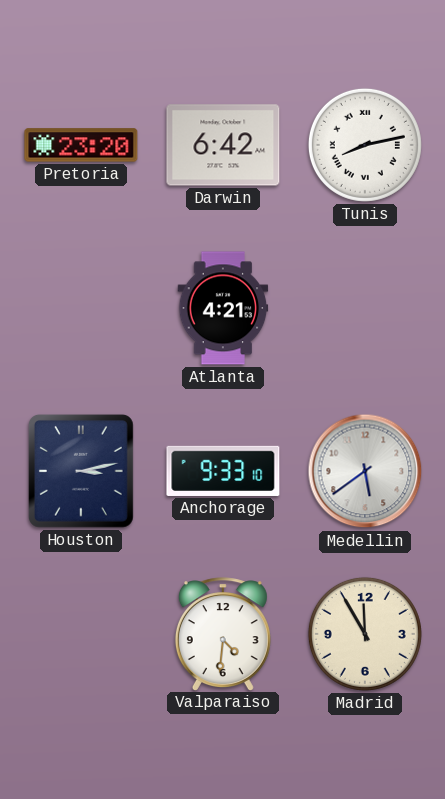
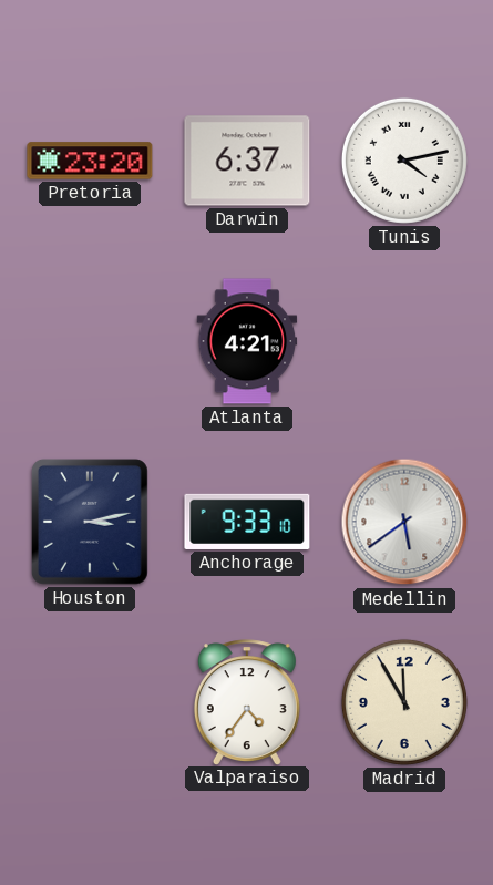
Darwin: 6:42 -> 6:37 (247, 161)
Tunis: 8:13 -> 4:13 (404, 161)
Valparaiso: 4:31 -> 4:36 (247, 702)
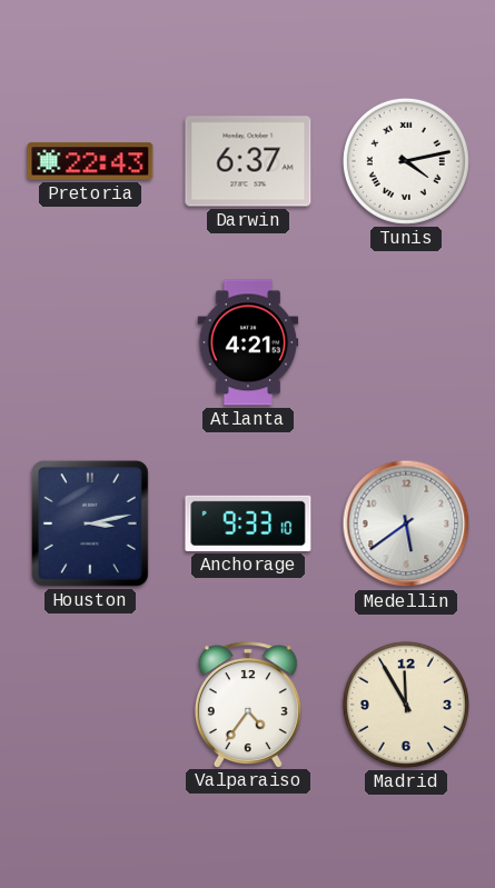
Pretoria: 23:20 -> 22:43 (90, 161)
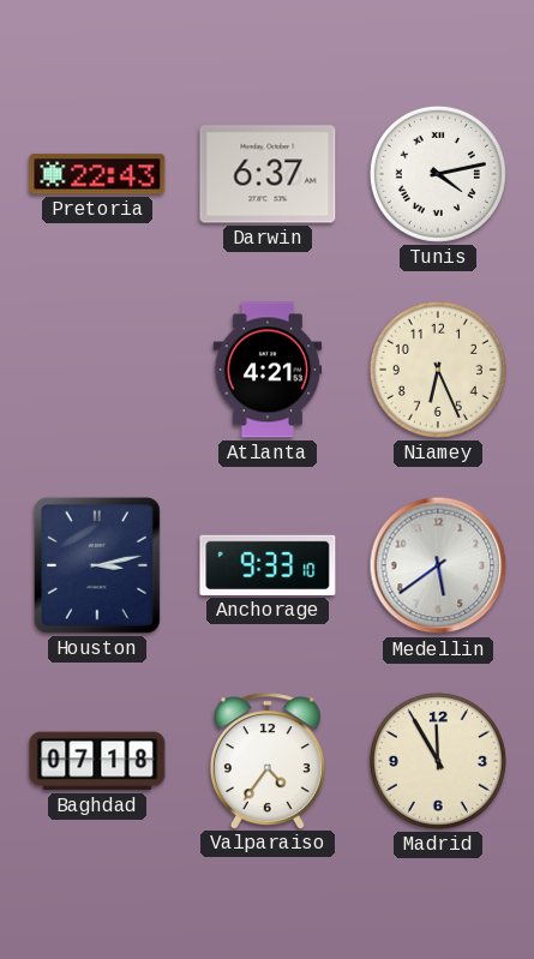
Niamey: none -> 6:26 (438, 370)
Baghdad: none -> 07:18 (97, 761)
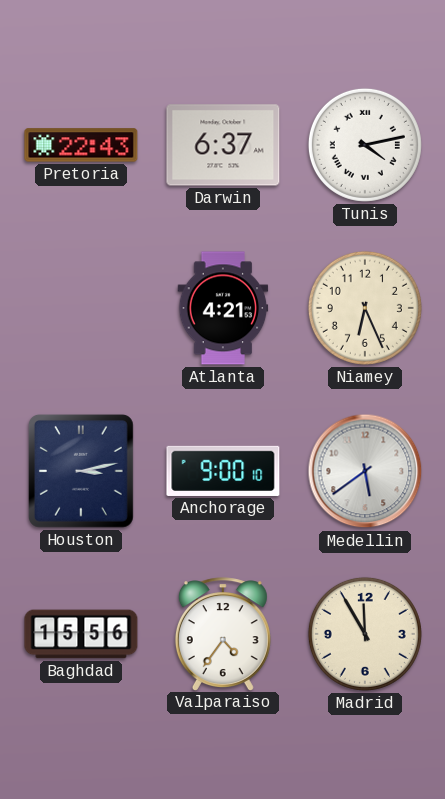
Anchorage: 9:33 -> 9:00 (223, 471)
Baghdad: 07:18 -> 15:56 (81, 634)
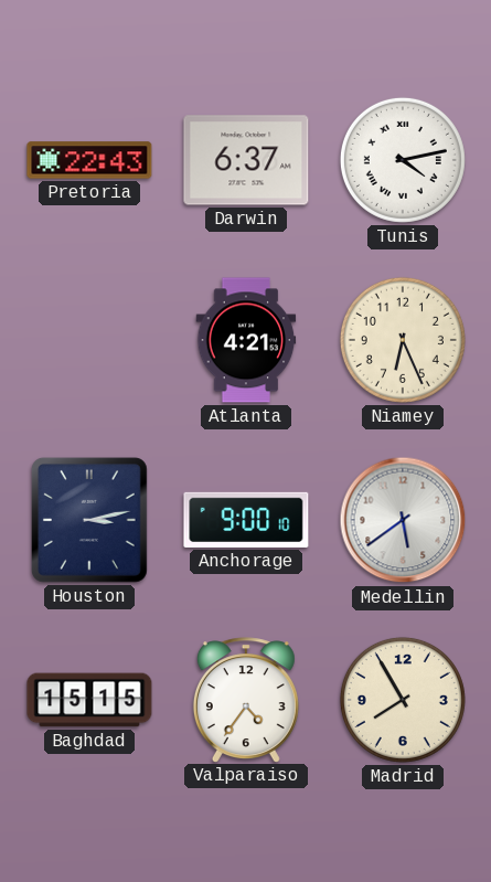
Baghdad: 15:56 -> 15:15 (89, 700)
Madrid: 11:55 -> 7:55 (403, 700)
